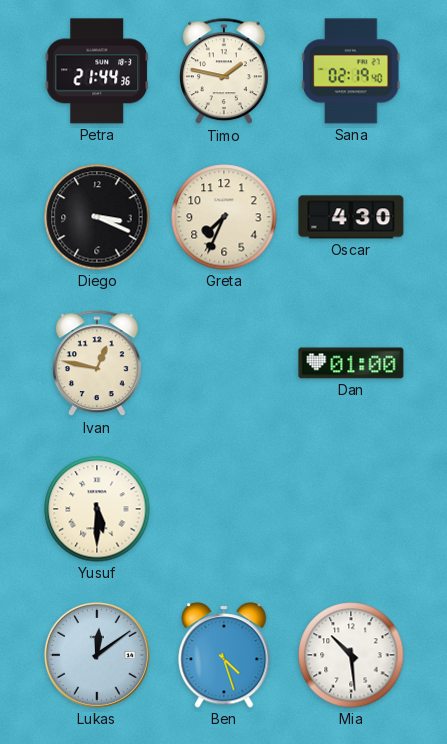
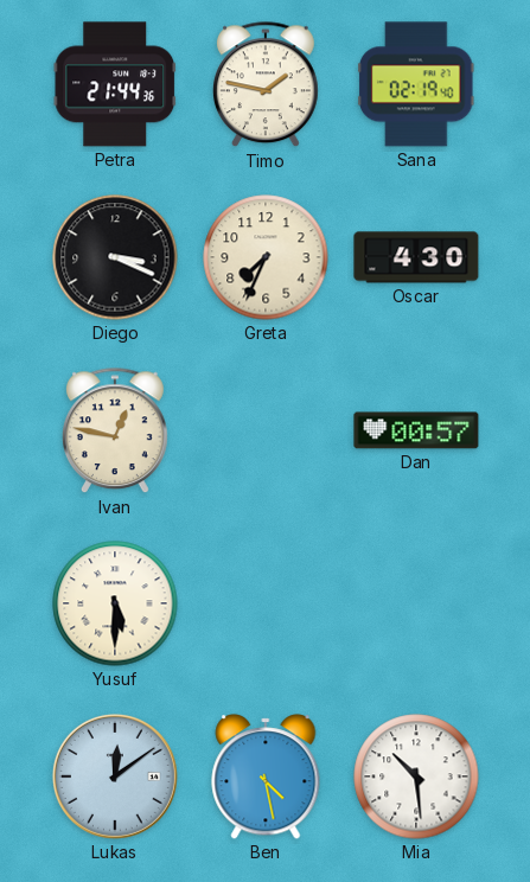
Dan: 01:00 -> 00:57 (416, 430)
Ben: 4:27 -> 4:28 (266, 776)
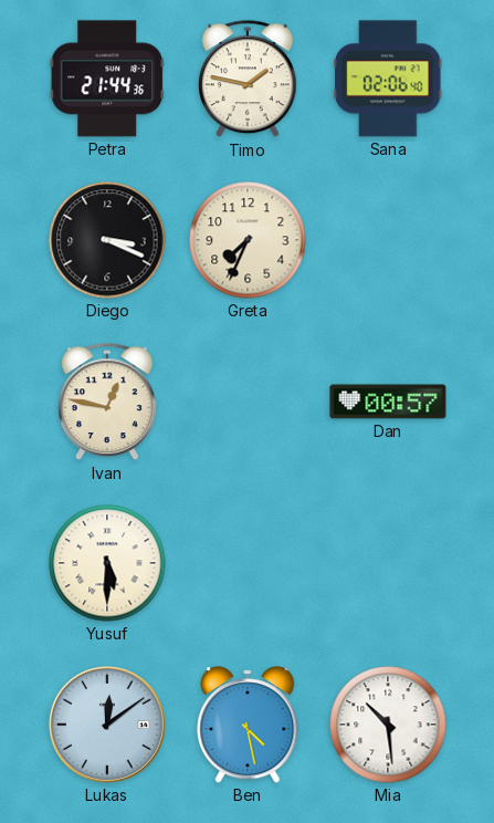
Sana: 02:19 -> 02:06 (388, 79)
Oscar: 4:30 -> none (416, 257)
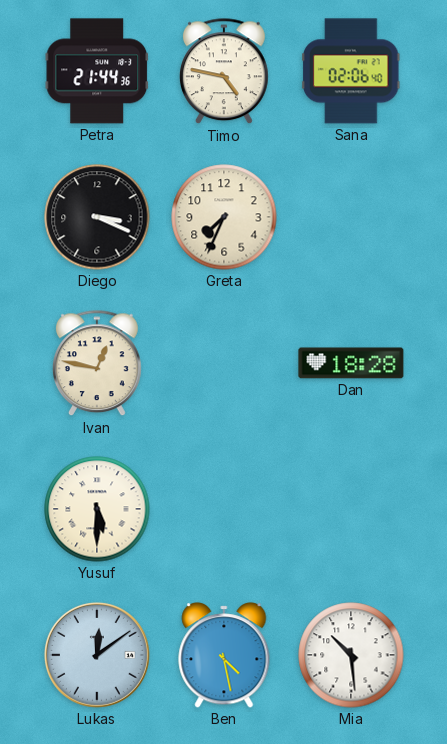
Timo: 1:47 -> 4:47 (224, 72)
Dan: 00:57 -> 18:28 (351, 363)
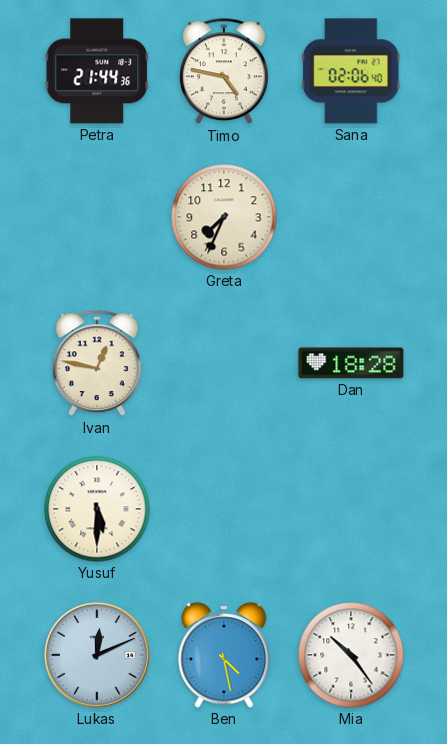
Diego: 3:19 -> none (97, 217)
Lukas: 12:09 -> 12:11 (97, 655)
Mia: 10:29 -> 10:24 (351, 655)
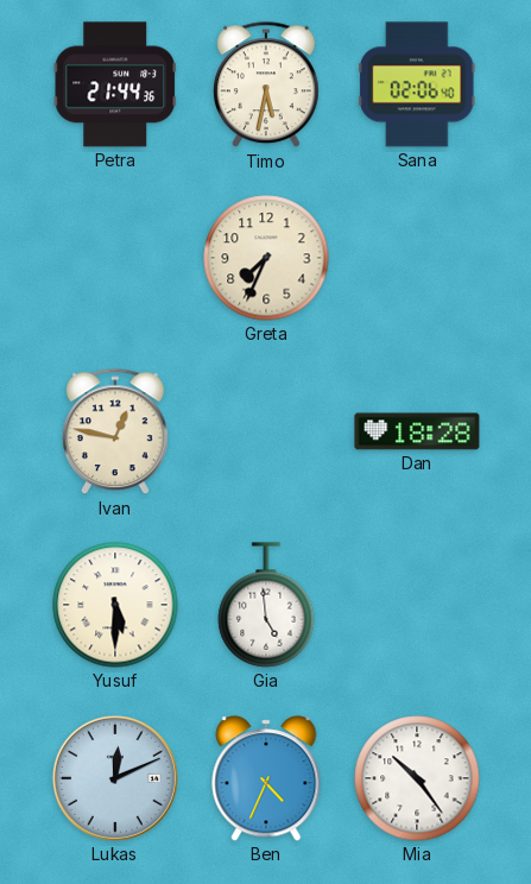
Timo: 4:47 -> 5:32 (266, 86)
Gia: none -> 4:59 (266, 605)
Ben: 4:28 -> 4:34 (266, 778)
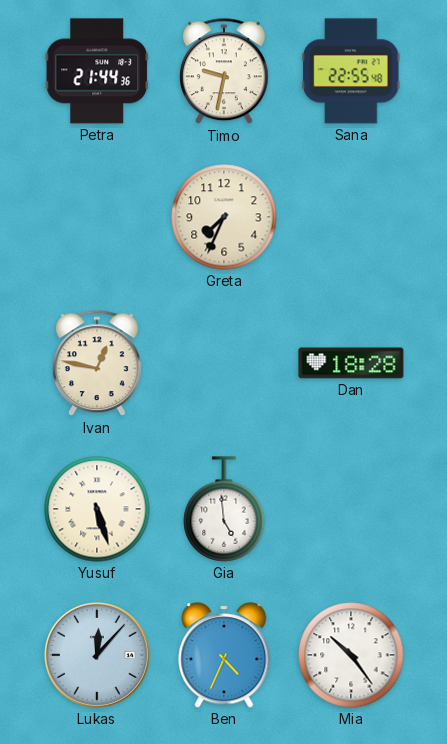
Timo: 5:32 -> 9:32 (224, 72)
Sana: 02:06 -> 22:55 (351, 71)
Yusuf: 5:30 -> 5:27 (97, 509)
Lukas: 12:11 -> 12:07 (97, 655)
